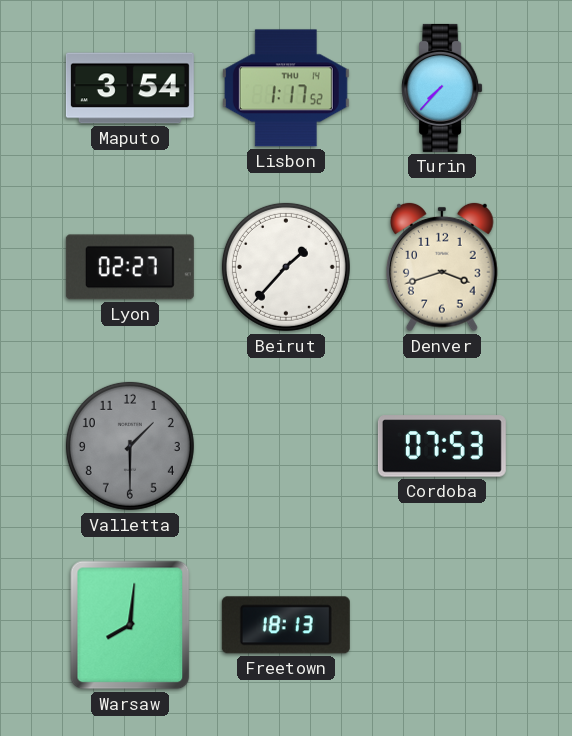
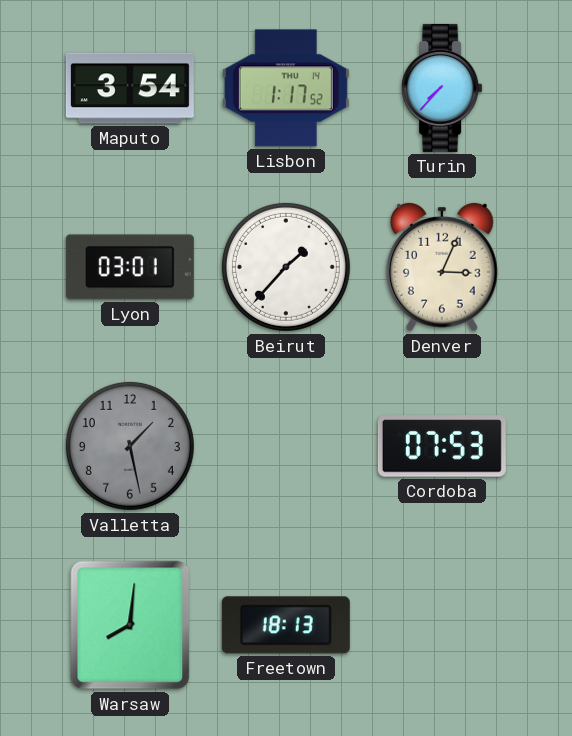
Lyon: 02:27 -> 03:01 (130, 267)
Denver: 3:42 -> 3:04 (443, 267)
Valletta: 1:30 -> 1:28 (130, 446)
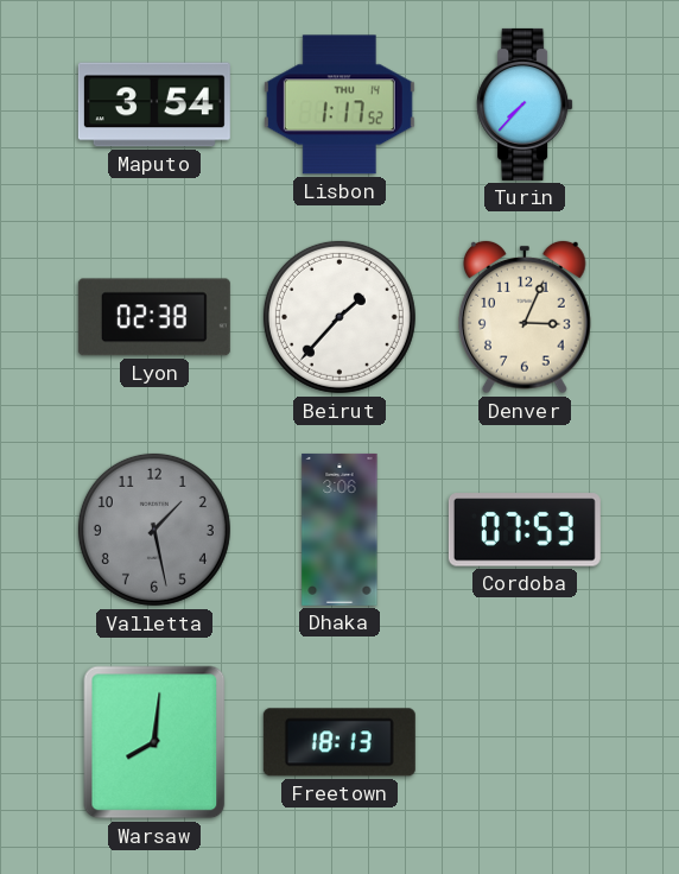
Lyon: 03:01 -> 02:38 (154, 317)
Dhaka: none -> 3:06 (339, 530)
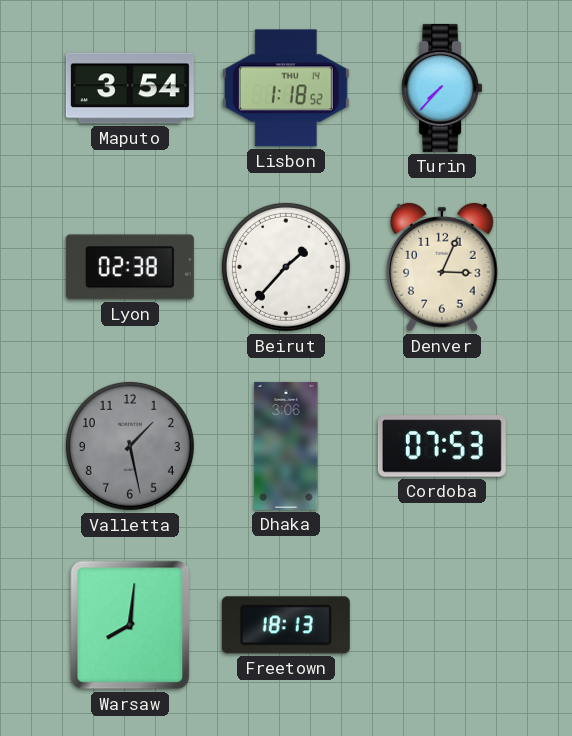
Lisbon: 1:17 -> 1:18 (286, 88)
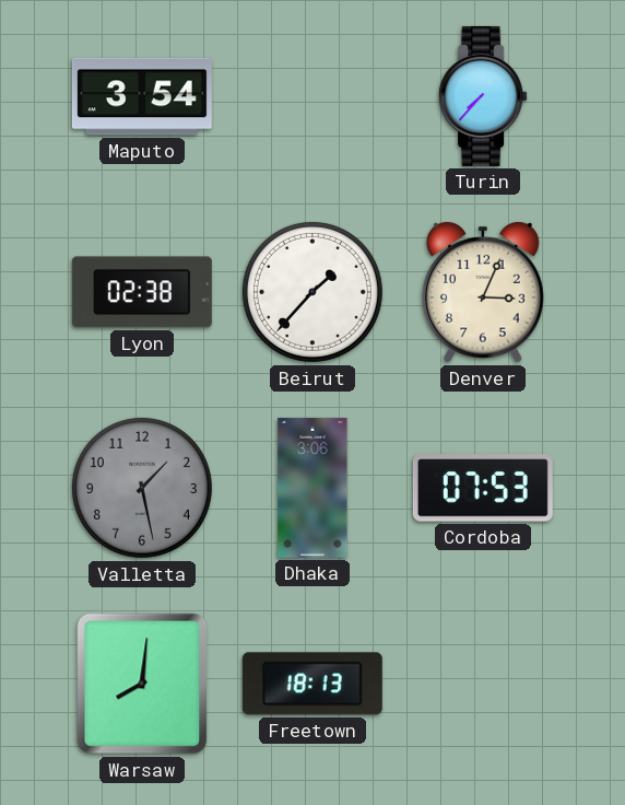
Lisbon: 1:18 -> none (286, 88)
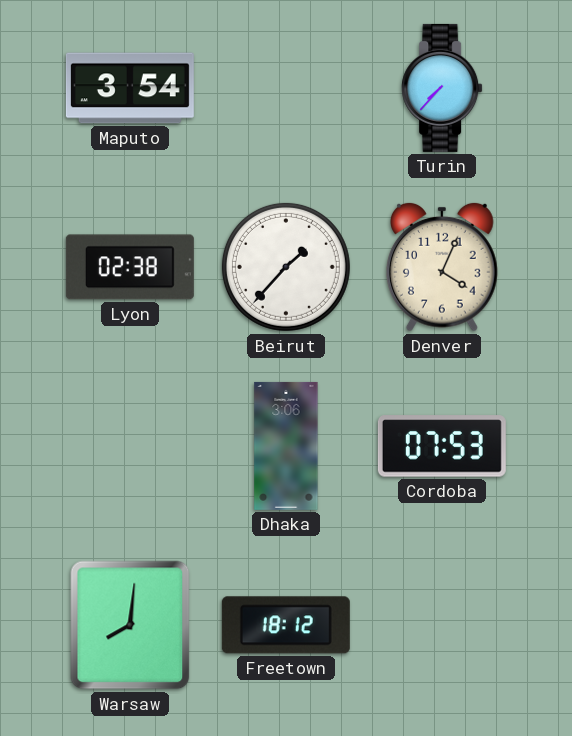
Denver: 3:04 -> 4:04 (443, 267)
Valletta: 1:28 -> none (142, 488)
Freetown: 18:13 -> 18:12 (286, 625)
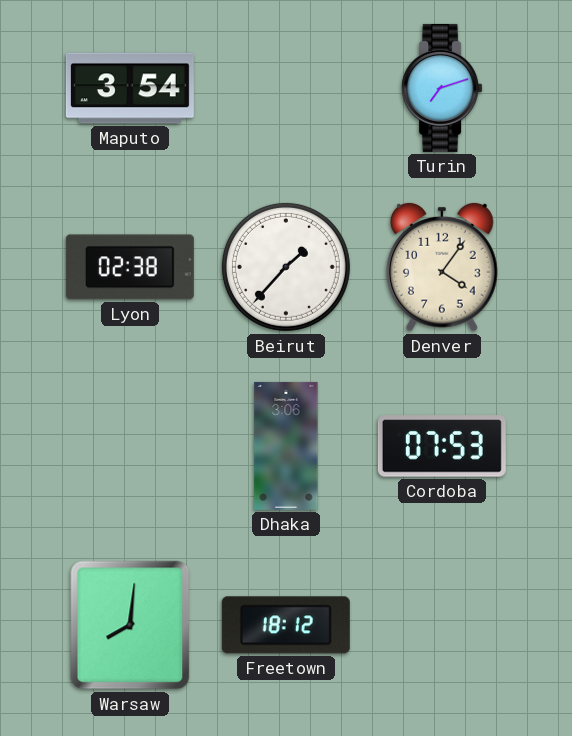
Turin: 7:37 -> 7:12 (442, 88)
Denver: 4:04 -> 4:06 (443, 267)
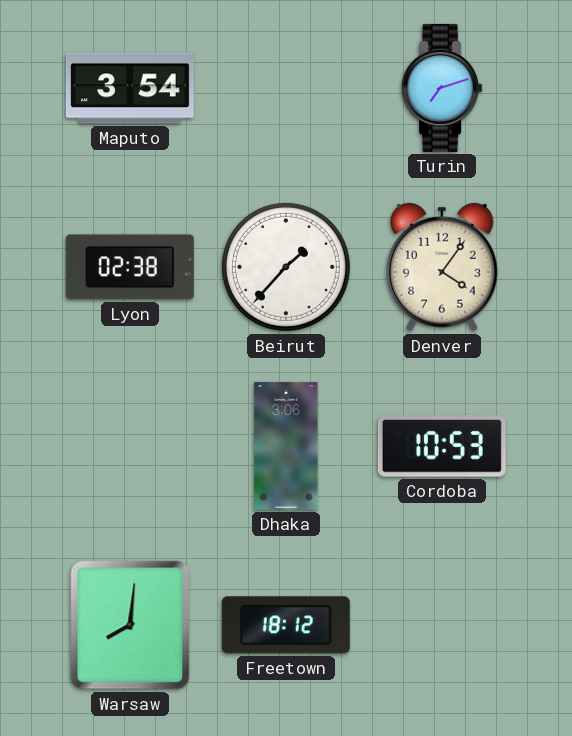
Cordoba: 07:53 -> 10:53 (442, 446)
